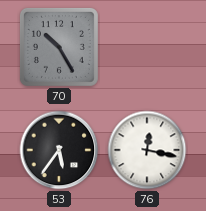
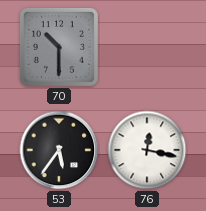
70: 10:25 -> 10:30 (59, 47)
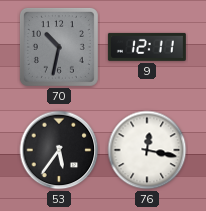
70: 10:30 -> 10:32 (59, 47)
9: none -> 12:11 (147, 47)
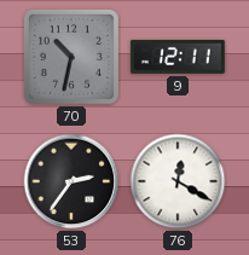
53: 5:36 -> 2:36 (71, 181)
76: 12:17 -> 12:20 (178, 181)
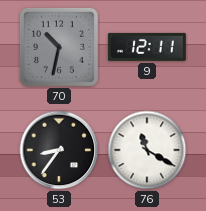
53: 2:36 -> 8:36 (59, 150)
76: 12:20 -> 11:20 (147, 150)
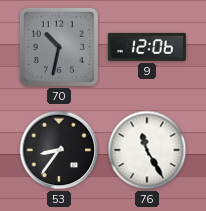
9: 12:11 -> 12:06 (147, 47)
76: 11:20 -> 11:25 (147, 150)
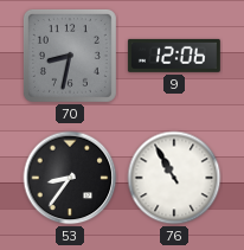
70: 10:32 -> 8:32 (70, 56)
76: 11:25 -> 10:55 (174, 178)
